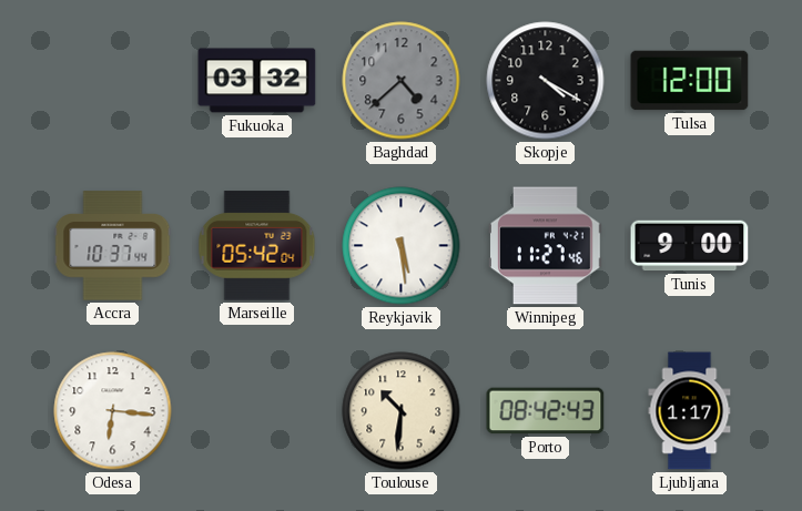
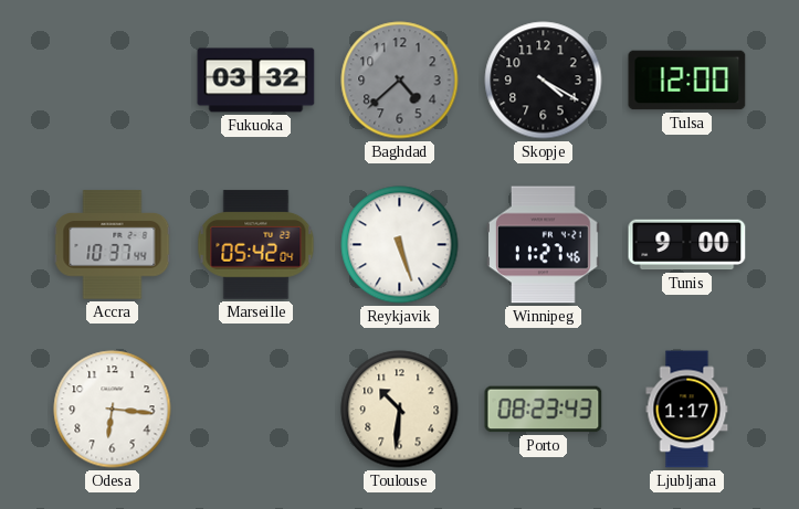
Reykjavik: 5:29 -> 5:27 (400, 245)
Porto: 08:42 -> 08:23 (544, 410)
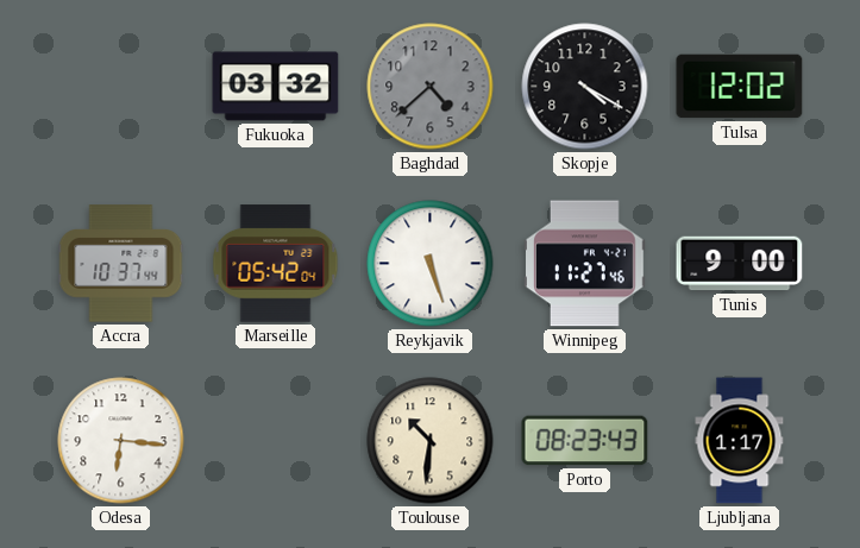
Tulsa: 12:00 -> 12:02 (740, 87)
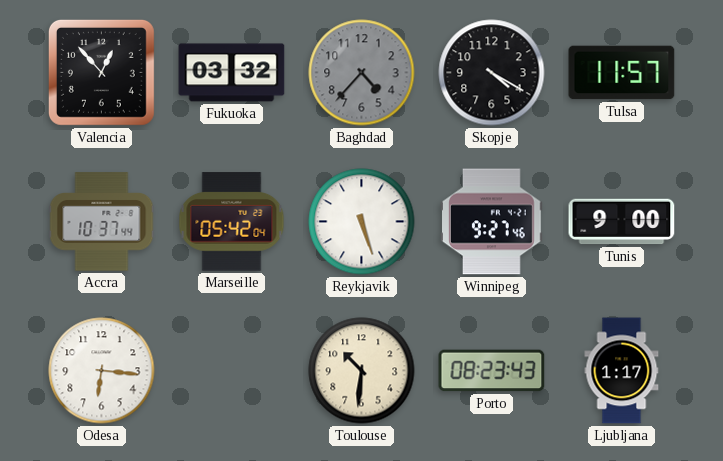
Valencia: none -> 12:53 (101, 72)
Baghdad: 4:38 -> 4:37 (362, 73)
Tulsa: 12:02 -> 11:57 (622, 73)
Winnipeg: 11:27 -> 9:27 (492, 222)
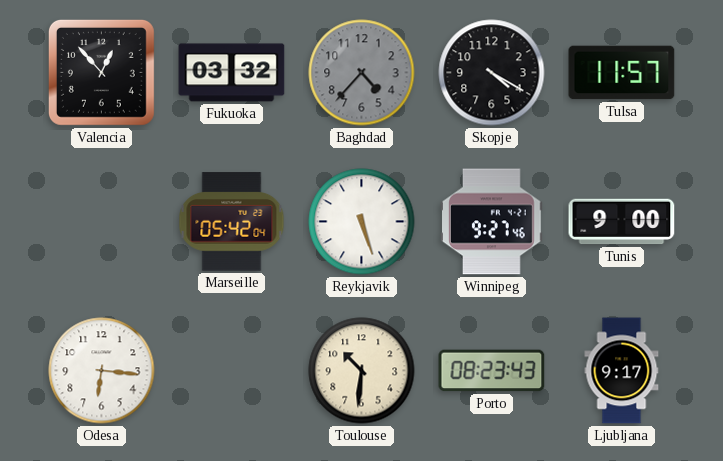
Accra: 10:37 -> none (102, 222)
Ljubljana: 1:17 -> 9:17 (622, 371)
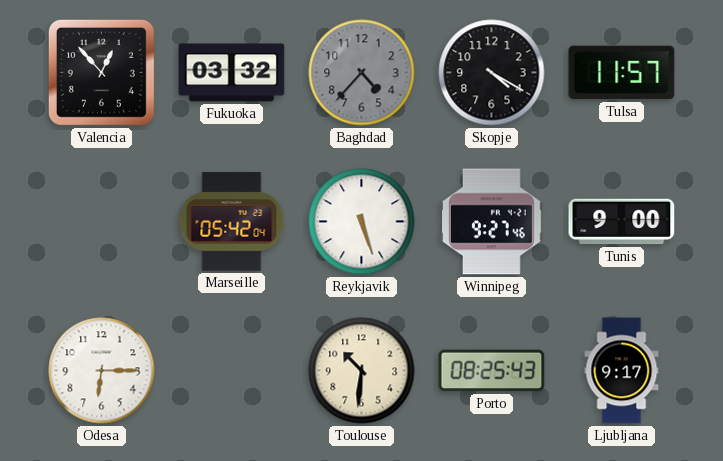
Odesa: 6:16 -> 6:15 (102, 371)
Porto: 08:23 -> 08:25 (492, 371)
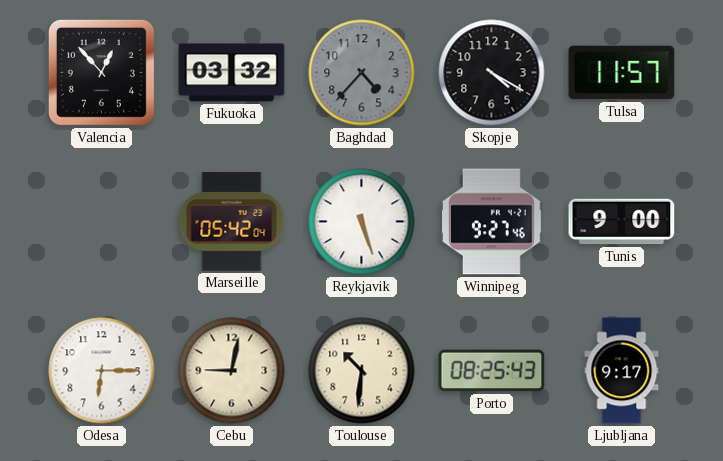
Cebu: none -> 9:02 (232, 371)
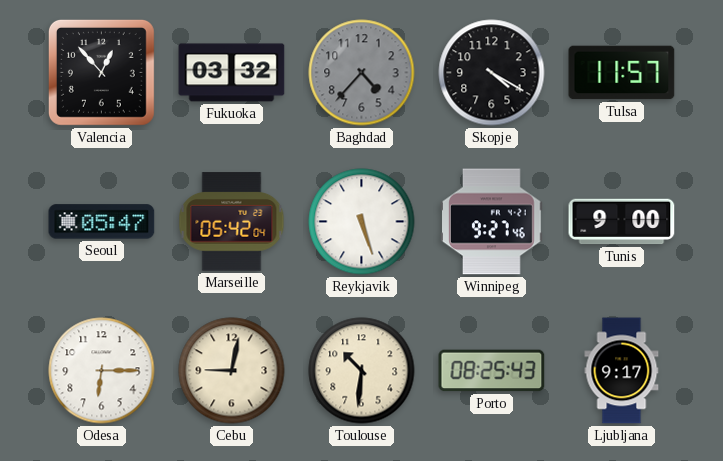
Seoul: none -> 05:47 (102, 222)
